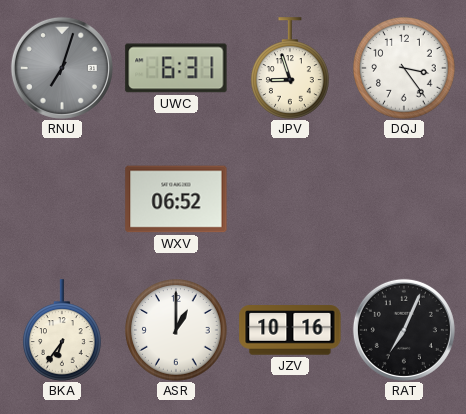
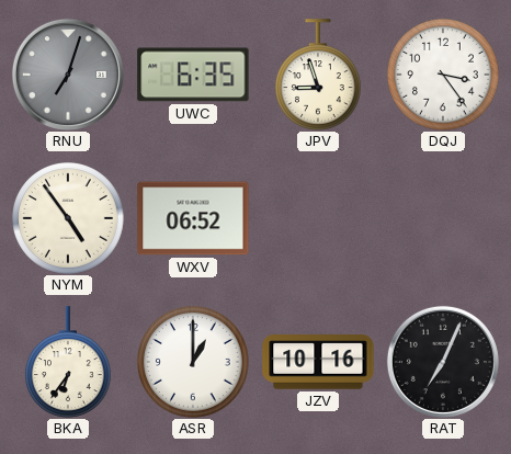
UWC: 6:31 -> 6:35 (193, 75)
NYM: none -> 4:54 (69, 219)
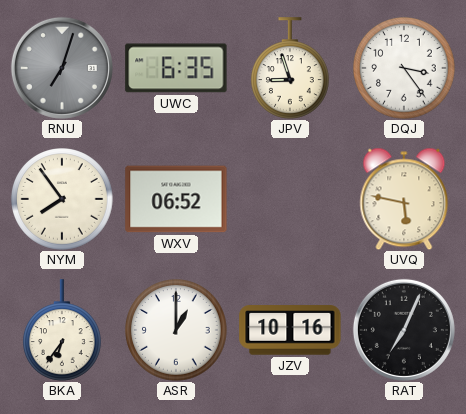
NYM: 4:54 -> 7:54 (63, 200)
UVQ: none -> 5:47 (404, 199)
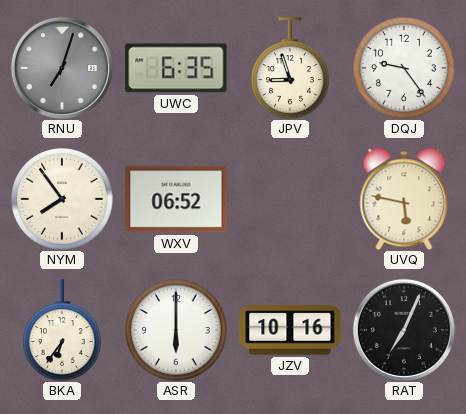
DQJ: 3:24 -> 9:24 (405, 69)
ASR: 1:00 -> 6:00 (177, 331)
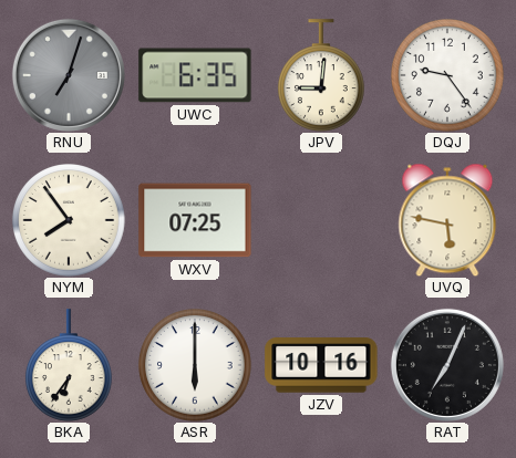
JPV: 8:57 -> 9:01 (322, 75)
WXV: 06:52 -> 07:25 (195, 220)
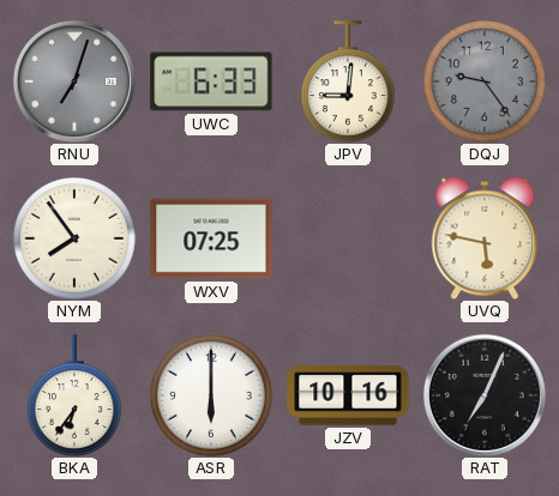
UWC: 6:35 -> 6:33 (211, 81)
DQJ dial: white -> grey (486, 83)
